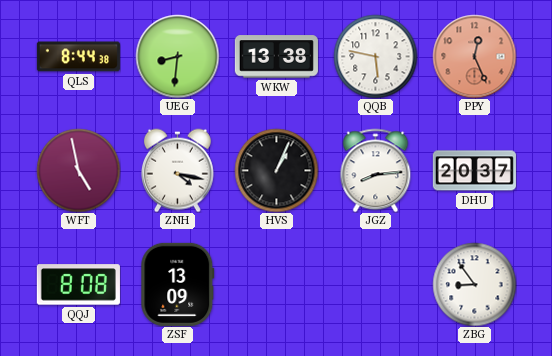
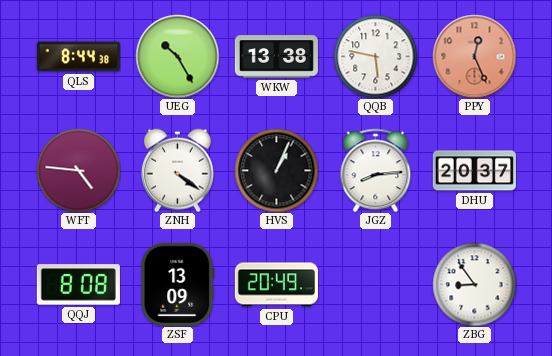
UEG: 8:31 -> 10:25 (177, 56)
WFT: 4:58 -> 4:46 (78, 170)
ZNH: 4:17 -> 4:21 (177, 170)
CPU: none -> 20:49 (276, 285)
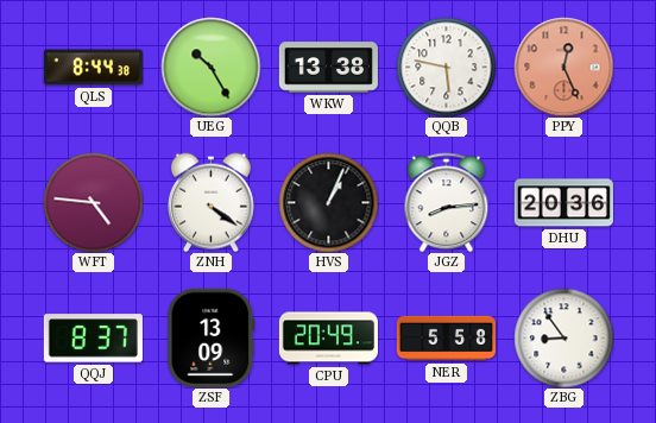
DHU: 20:37 -> 20:36 (563, 203)
QQJ: 8:08 -> 8:37 (93, 339)
NER: none -> 5:58 (446, 339)
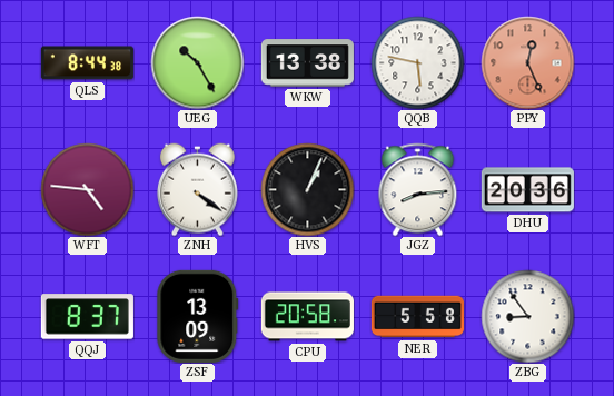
CPU: 20:49 -> 20:58 (307, 317)
